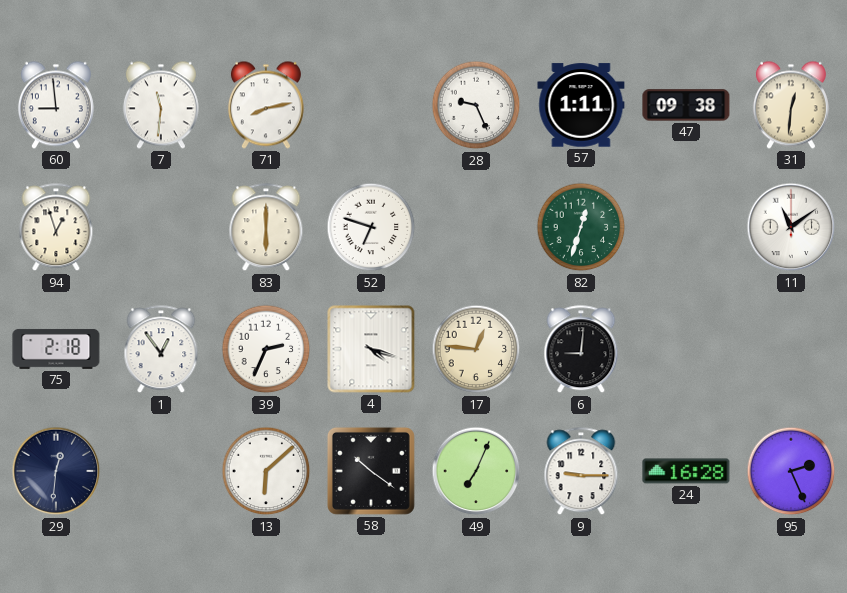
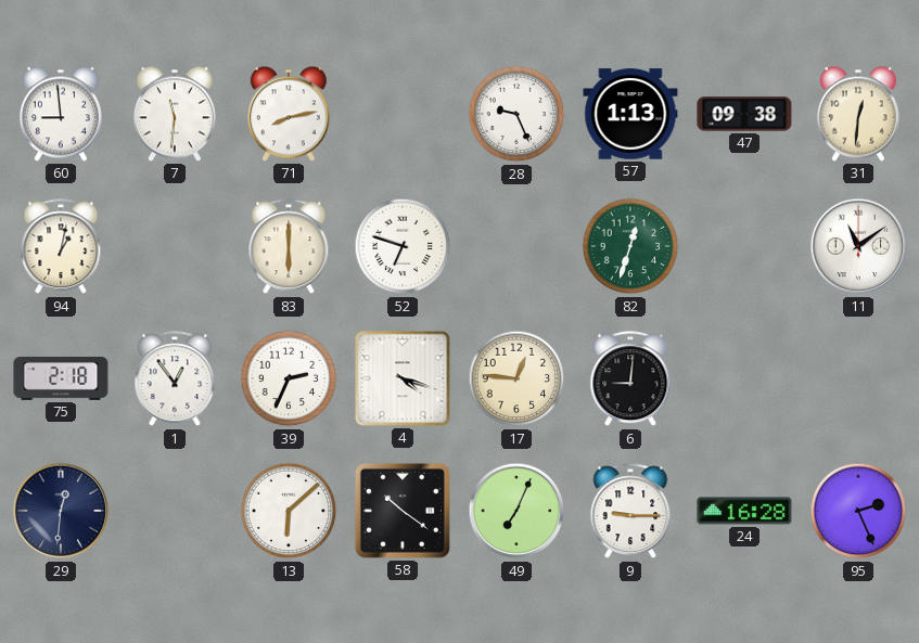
57: 1:11 -> 1:13 (630, 114)
94: 12:57 -> 1:02 (61, 247)
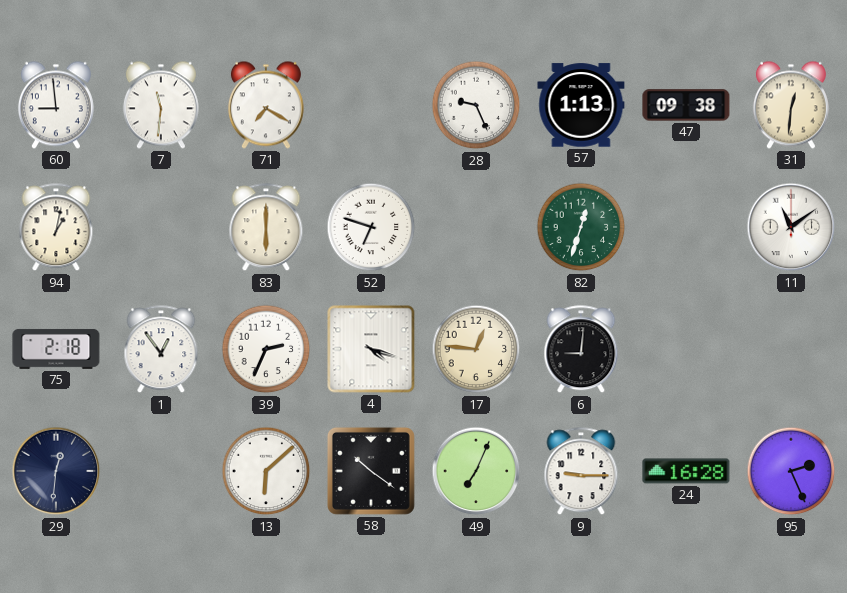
71: 8:13 -> 7:20 (266, 105)
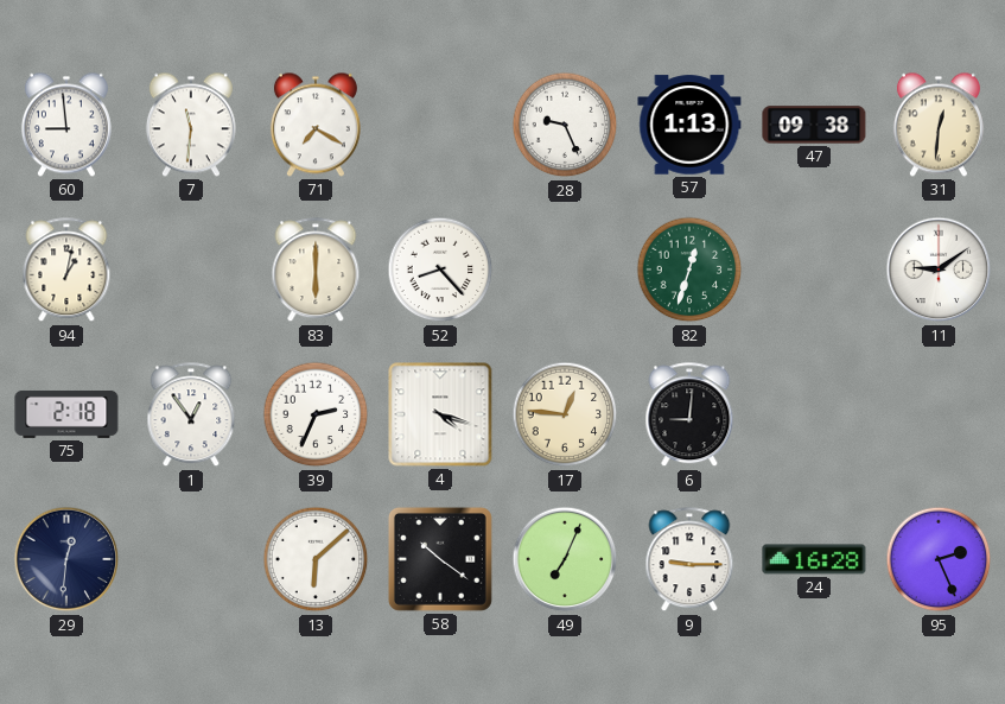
52: 6:48 -> 8:23 (440, 269)
11: 11:09 -> 9:09 (939, 269)
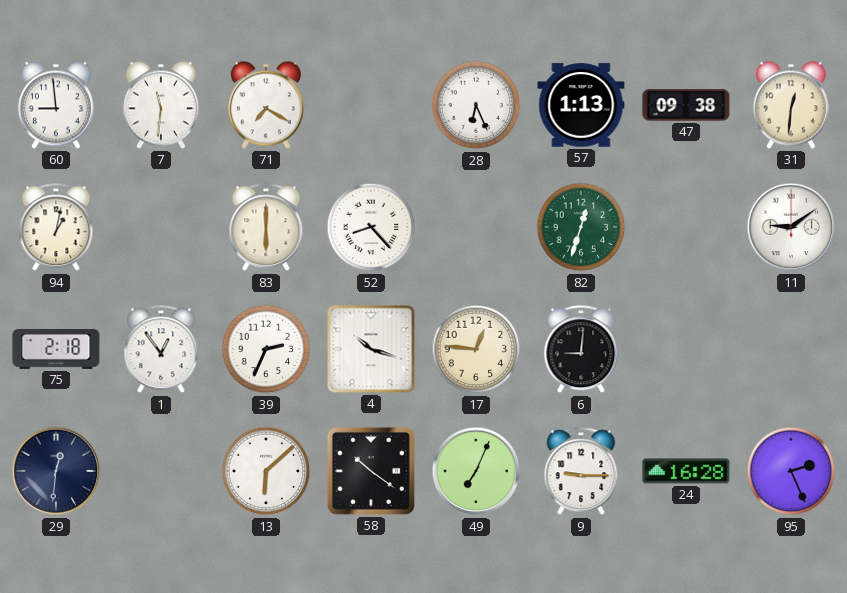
28: 9:26 -> 6:26 (476, 105)
4: 4:18 -> 10:18 (371, 349)
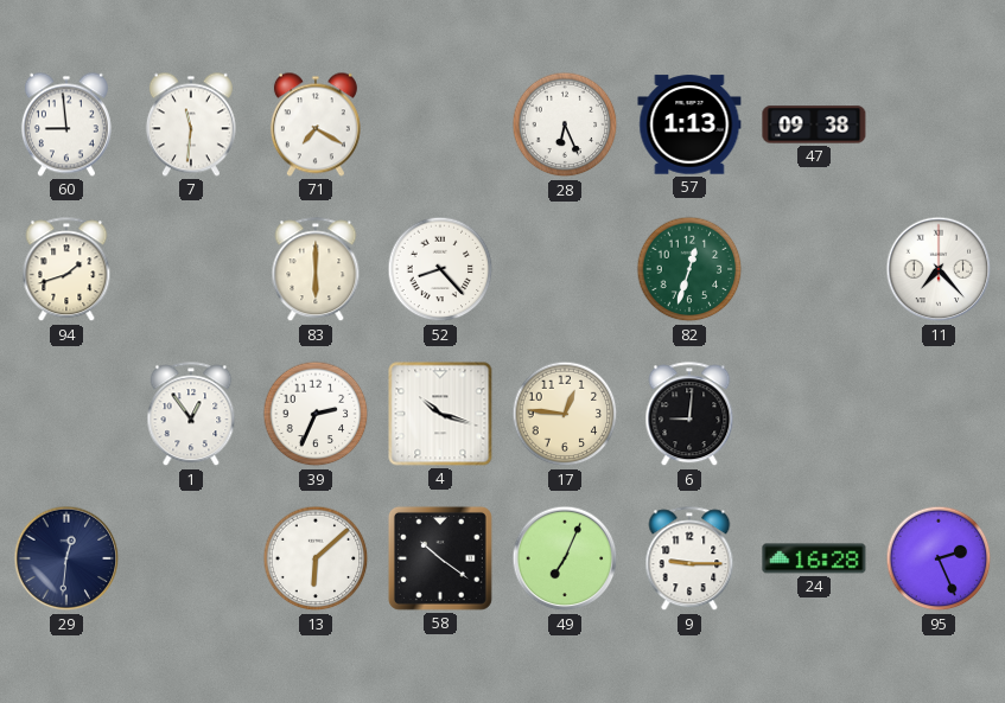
31: 12:31 -> none (791, 105)
94: 1:02 -> 1:42 (66, 270)
11: 9:09 -> 7:23 (939, 269)
75: 2:18 -> none (56, 349)
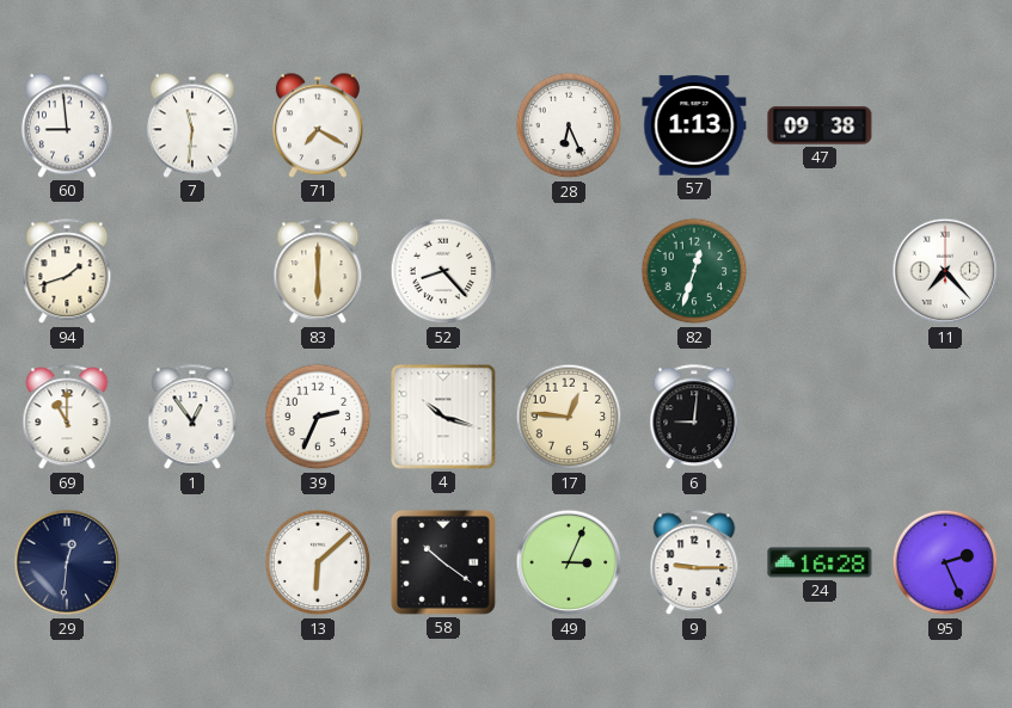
69: none -> 11:00 (67, 418)
49: 7:04 -> 3:04 (569, 562)
